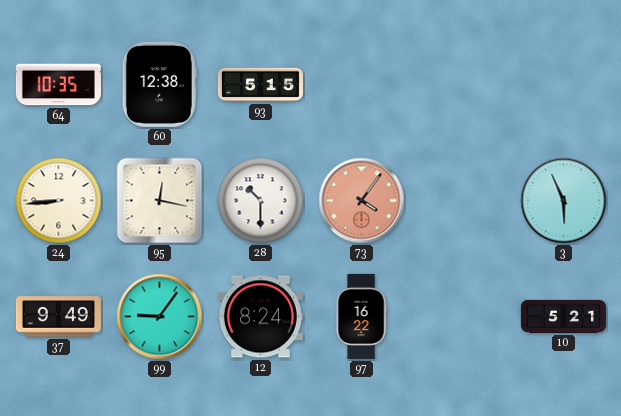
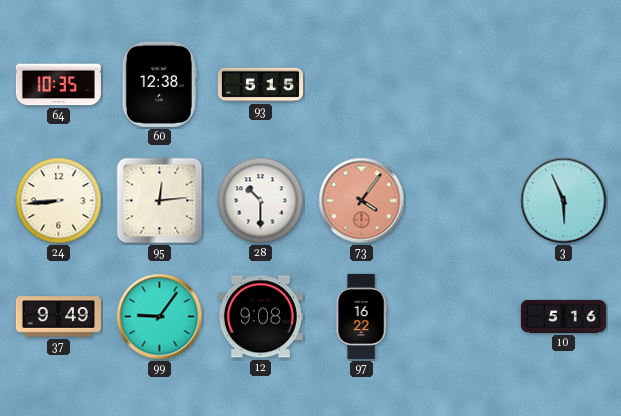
95: 12:17 -> 12:14 (160, 201)
12: 8:24 -> 9:08 (260, 317)
10: 5:21 -> 5:16 (563, 316)
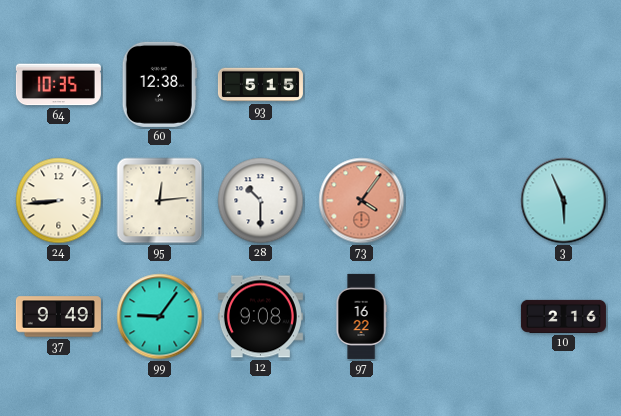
10: 5:16 -> 2:16 (563, 316)
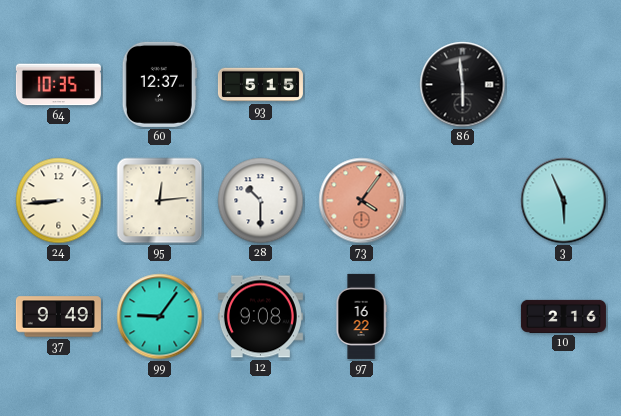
60: 12:38 -> 12:37 (159, 84)
86: none -> 5:59 (463, 85)
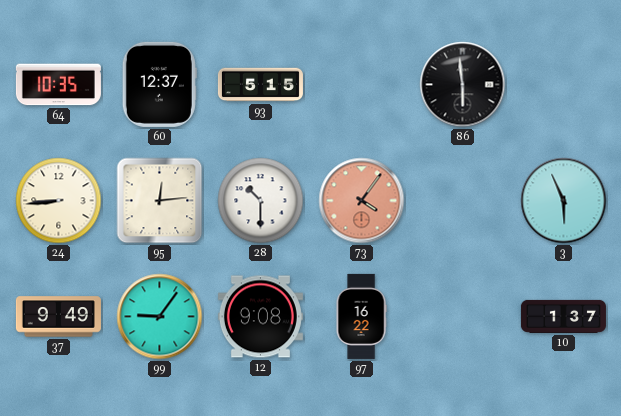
10: 2:16 -> 1:37 (563, 316)
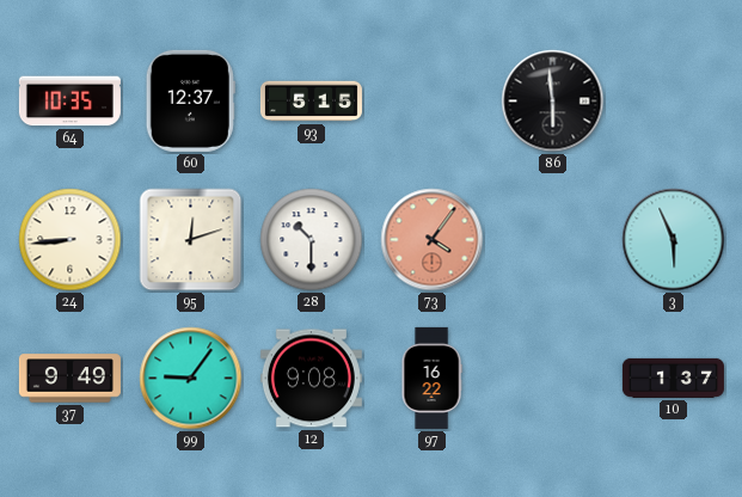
95: 12:14 -> 12:12 (191, 240)
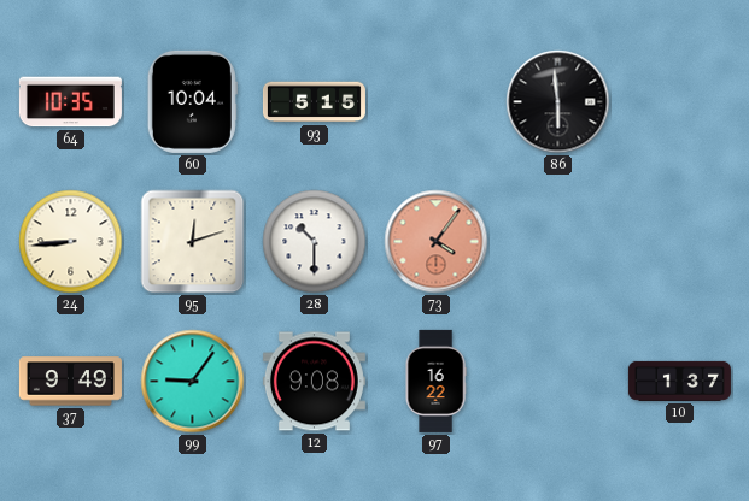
60: 12:37 -> 10:04 (192, 101)
3: 5:56 -> none (674, 240)
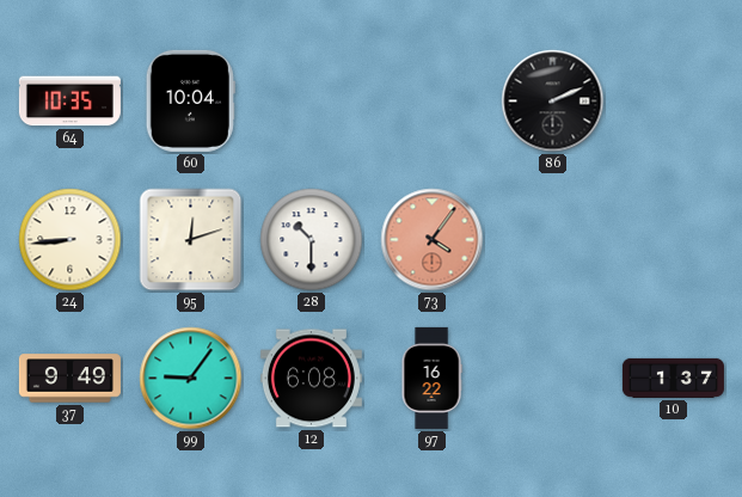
93: 5:15 -> none (314, 102)
86: 5:59 -> 2:11 (553, 102)
12: 9:08 -> 6:08 (311, 379)
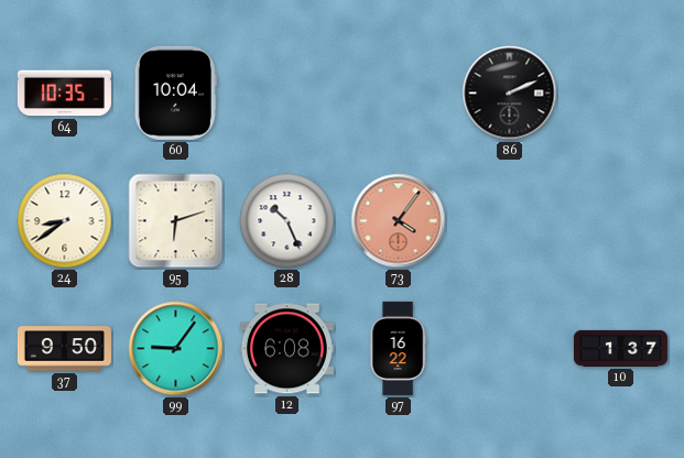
24: 8:44 -> 8:39 (65, 221)
95: 12:12 -> 6:12 (176, 221)
28: 10:30 -> 10:26 (287, 221)
37: 9:49 -> 9:50 (64, 349)
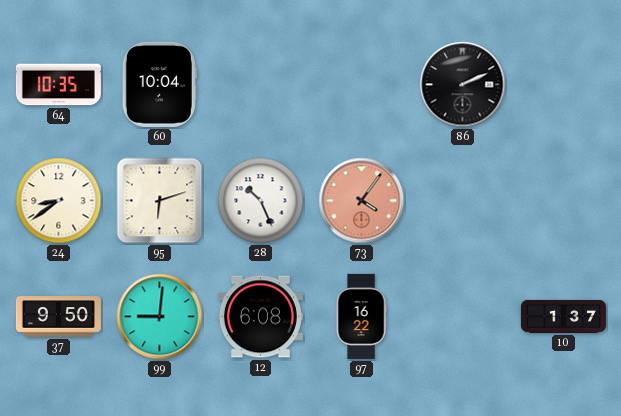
99: 9:06 -> 9:01 (160, 317)
